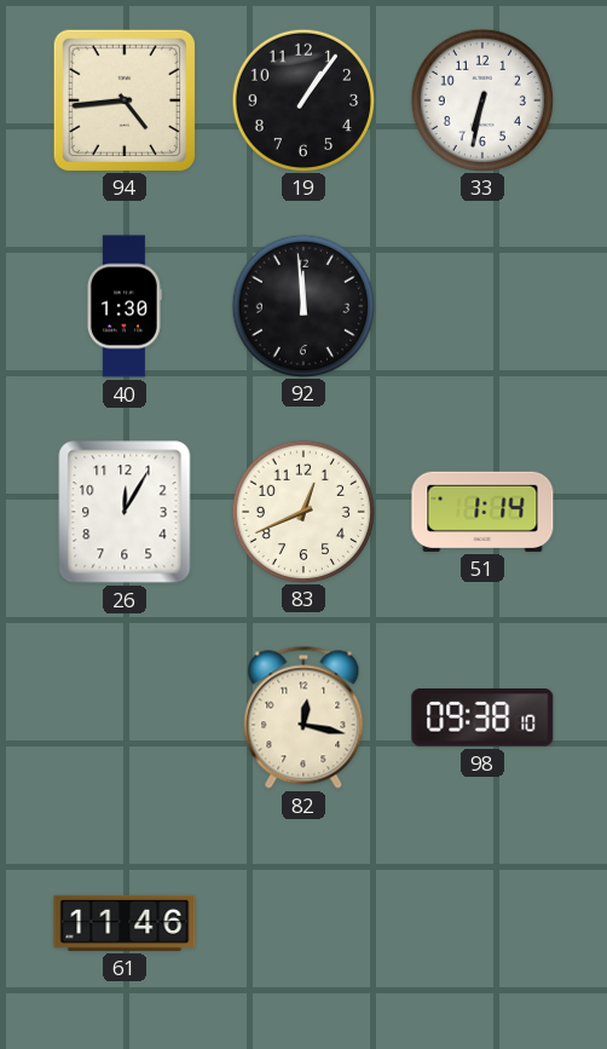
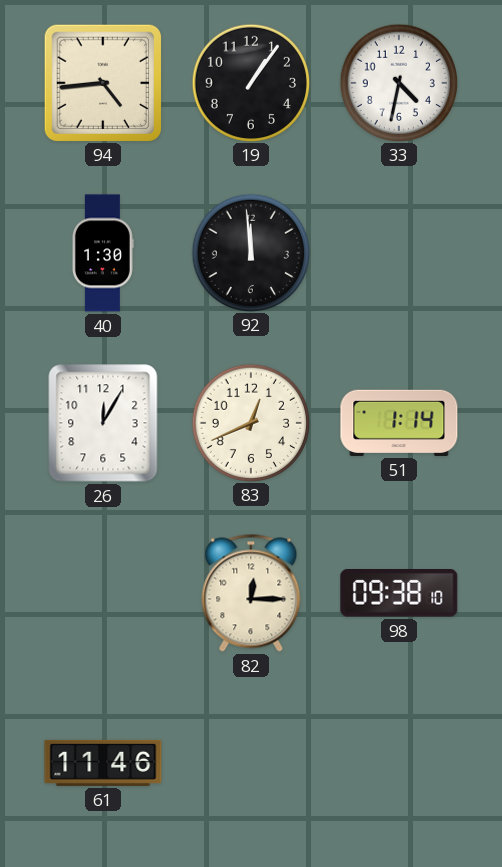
33: 6:32 -> 4:32 (398, 82)
82: 12:17 -> 12:15 (251, 593)
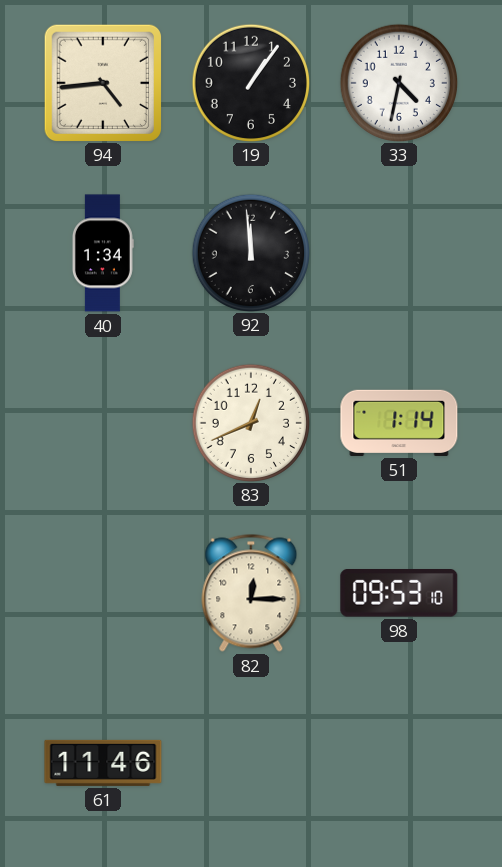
40: 1:30 -> 1:34 (103, 253)
26: 12:05 -> none (103, 423)
98: 09:38 -> 09:53 (399, 594)
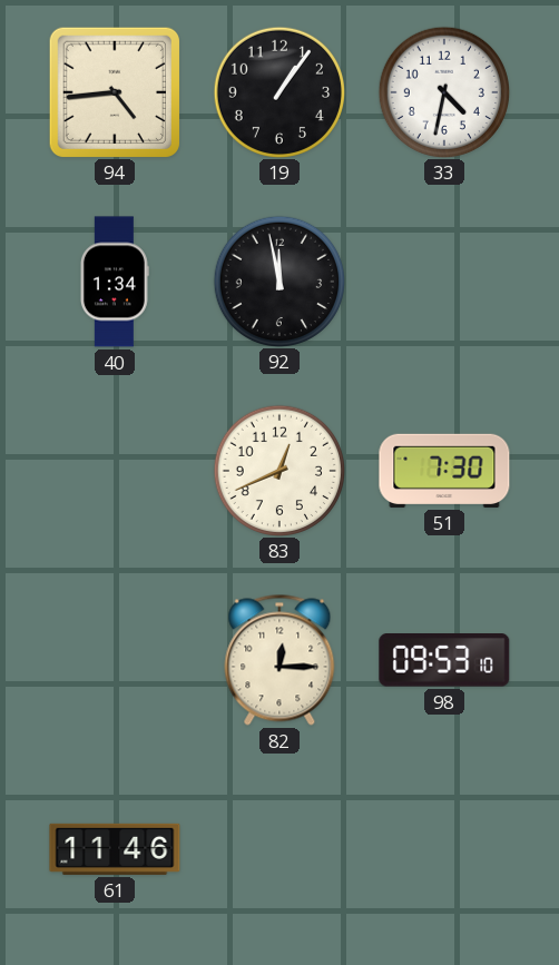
92: 11:59 -> 11:58 (278, 280)
51: 1:14 -> 7:30 (444, 471)
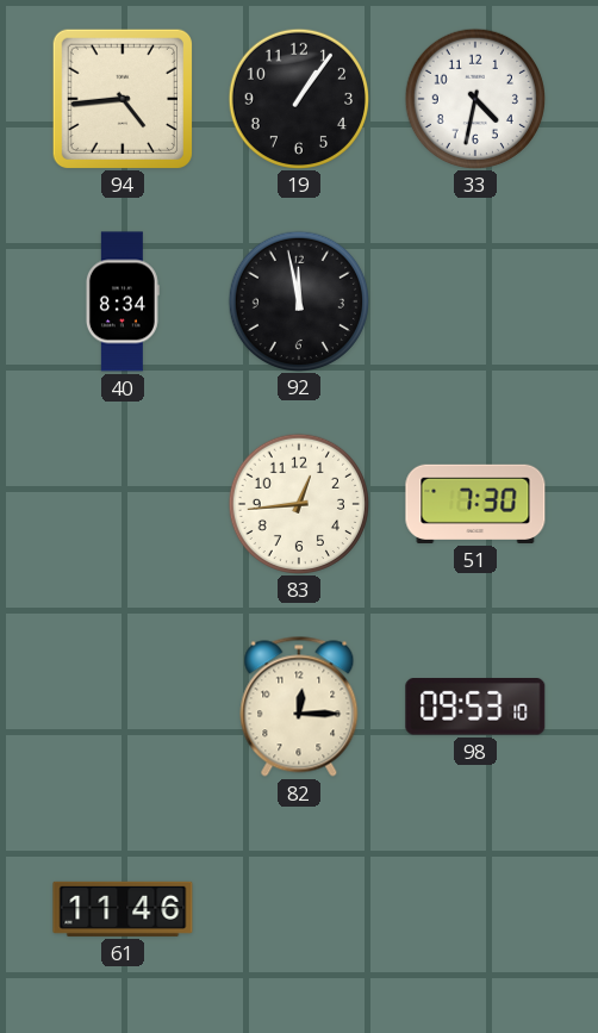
40: 1:34 -> 8:34 (123, 301)
83: 12:41 -> 12:44 (298, 503)
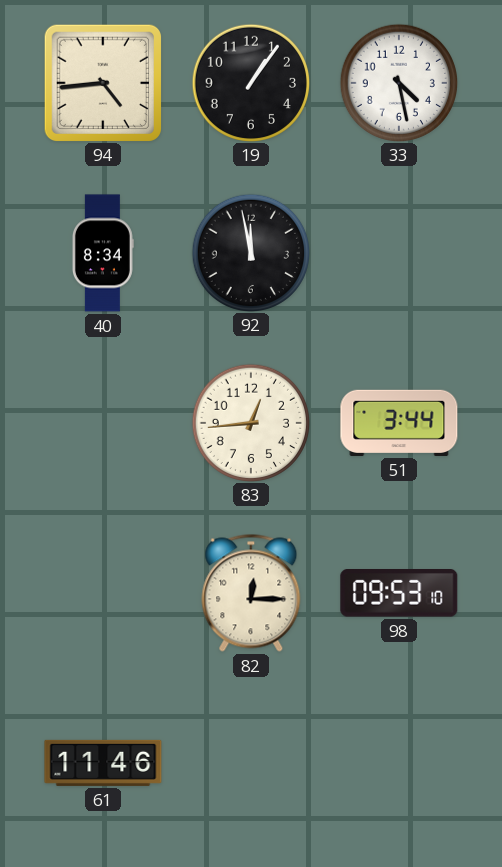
33: 4:32 -> 4:28 (398, 82)
51: 7:30 -> 3:44 (399, 423)
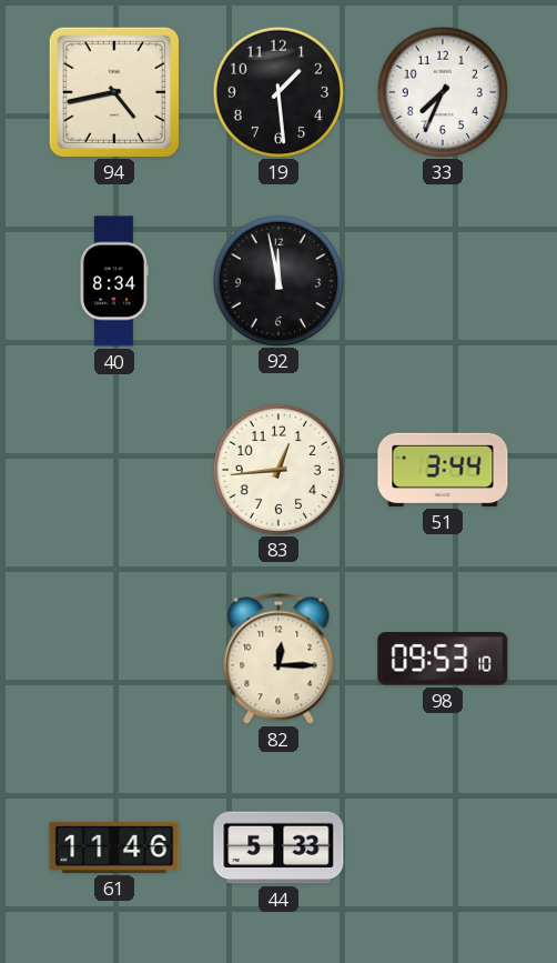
94: 4:44 -> 4:43 (113, 91)
19: 1:06 -> 1:29 (277, 91)
33: 4:28 -> 7:34 (442, 91)
44: none -> 5:33 (278, 847)
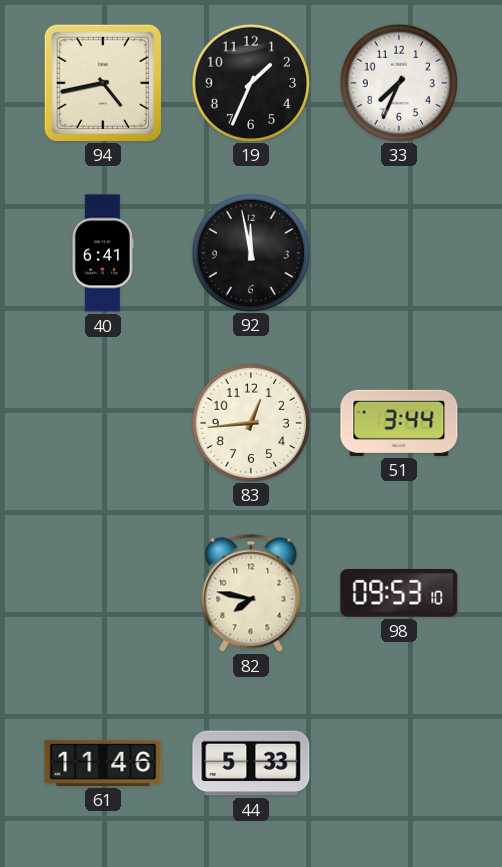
19: 1:29 -> 1:34 (250, 82)
40: 8:34 -> 6:41 (103, 253)
82: 12:15 -> 7:47 (251, 593)
